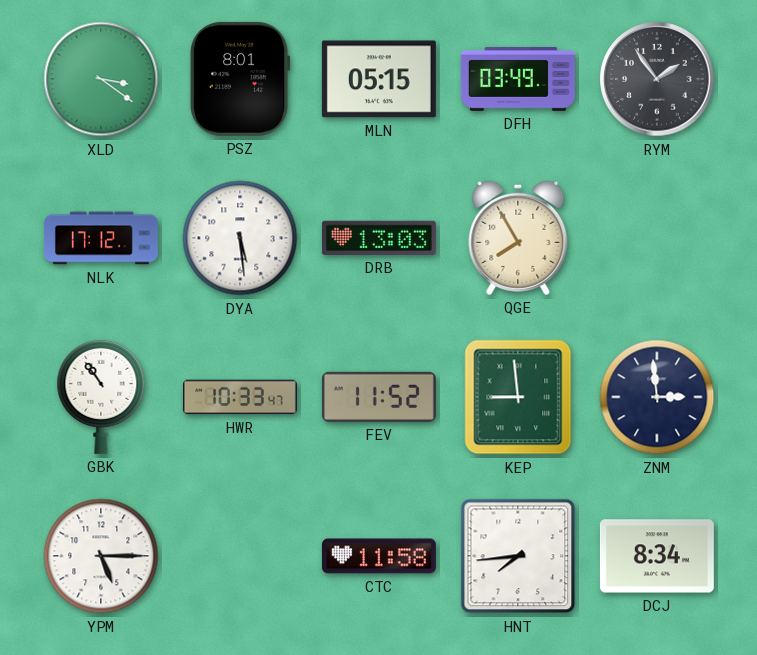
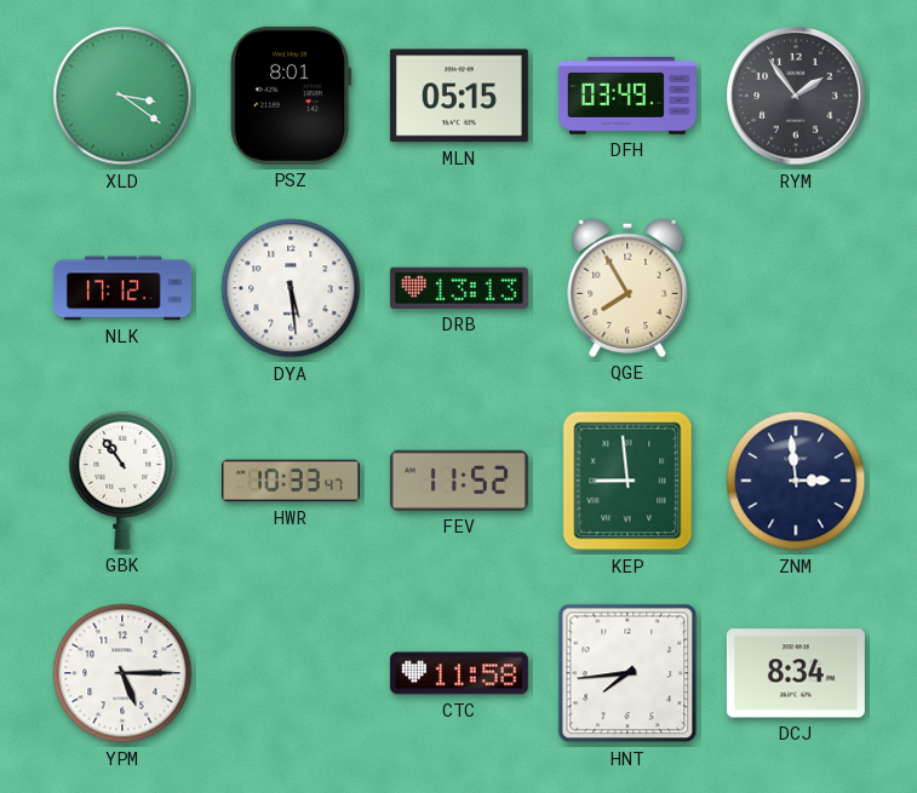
DRB: 13:03 -> 13:13 (459, 288)
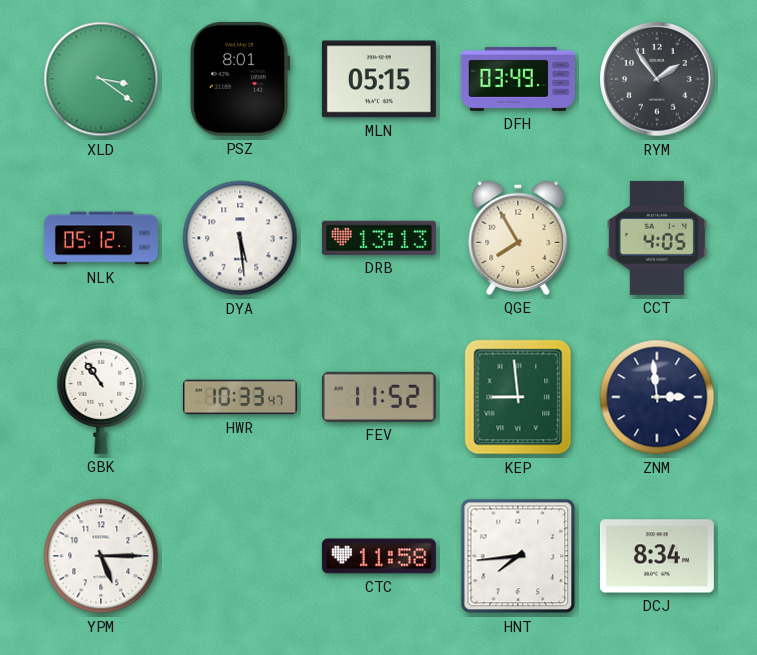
NLK: 17:12 -> 05:12 (101, 238)
CCT: none -> 4:05 (657, 238)
